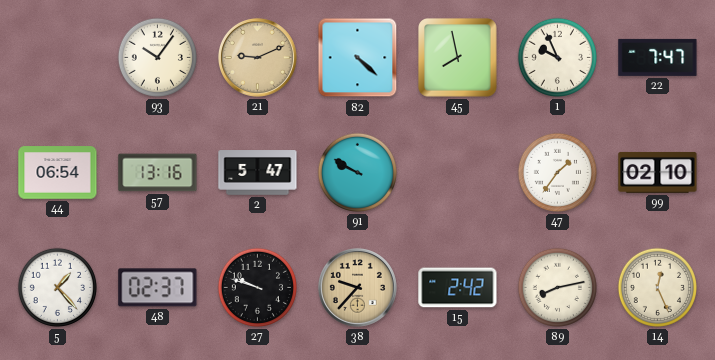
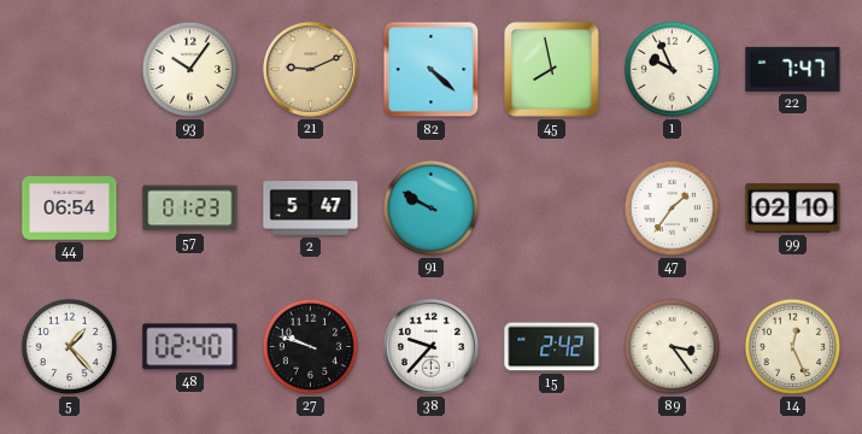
57: 13:16 -> 01:23 (190, 209)
48: 02:37 -> 02:40 (190, 347)
38 dial: champagne -> white (430, 346)
89: 8:13 -> 3:24 (672, 346)
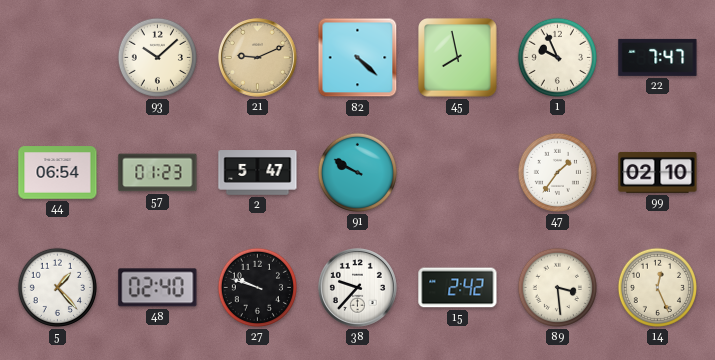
93: 10:06 -> 10:08 (157, 57)
89: 3:24 -> 3:29 (557, 287)
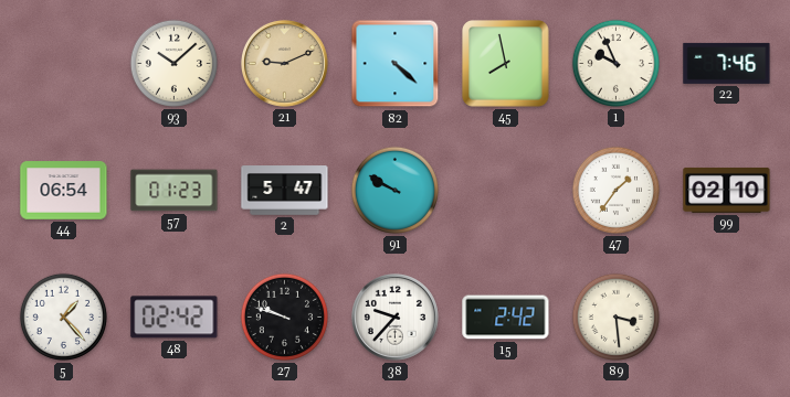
22: 7:47 -> 7:46 (727, 63)
48: 02:40 -> 02:42 (175, 318)
14: 12:26 -> none (657, 287)
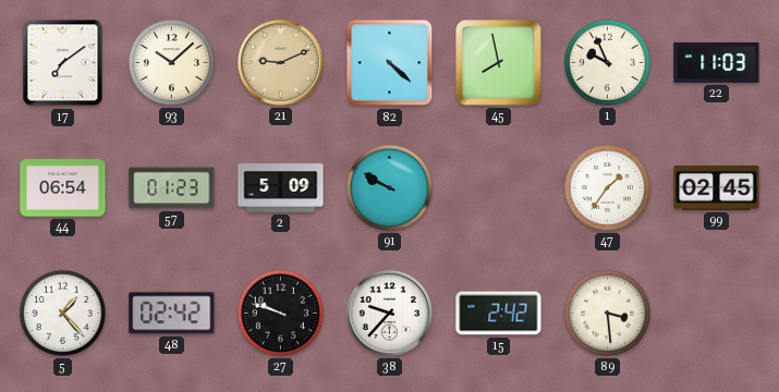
17: none -> 7:09 (63, 63)
22: 7:46 -> 11:03 (717, 62)
2: 5:47 -> 5:09 (281, 188)
99: 02:10 -> 02:45 (717, 187)
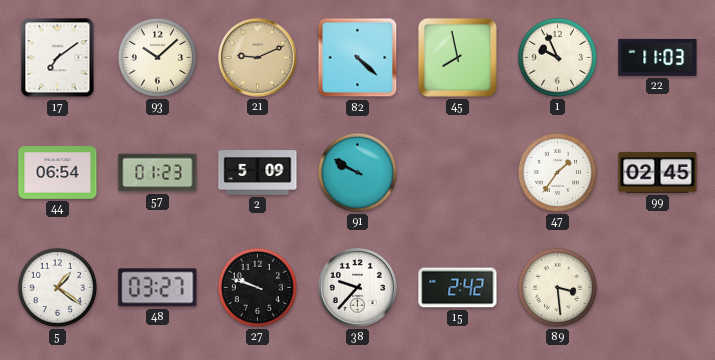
5: 1:23 -> 1:21 (57, 287)
48: 02:42 -> 03:27 (158, 288)
